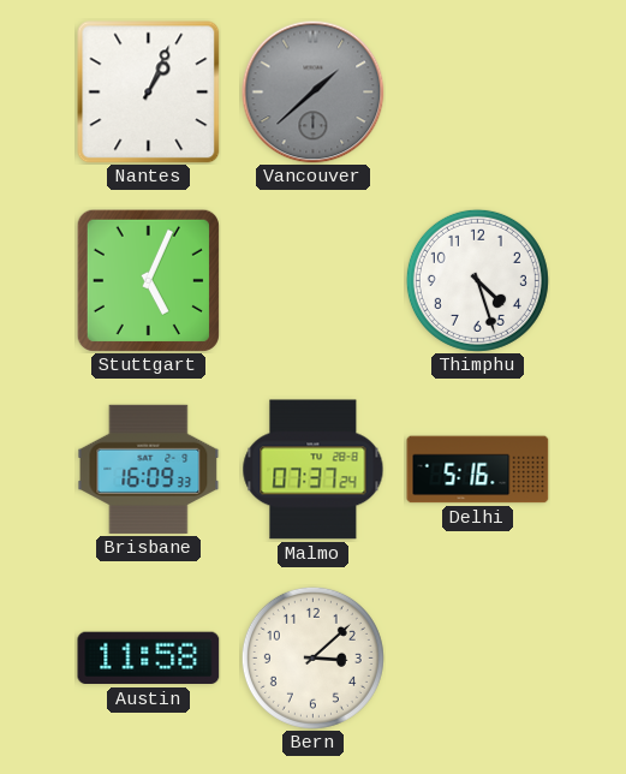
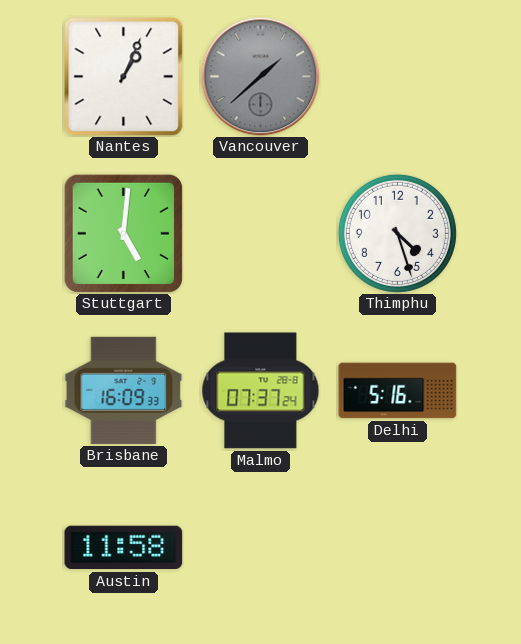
Stuttgart: 5:04 -> 5:01 (123, 233)
Bern: 3:08 -> none (312, 657)
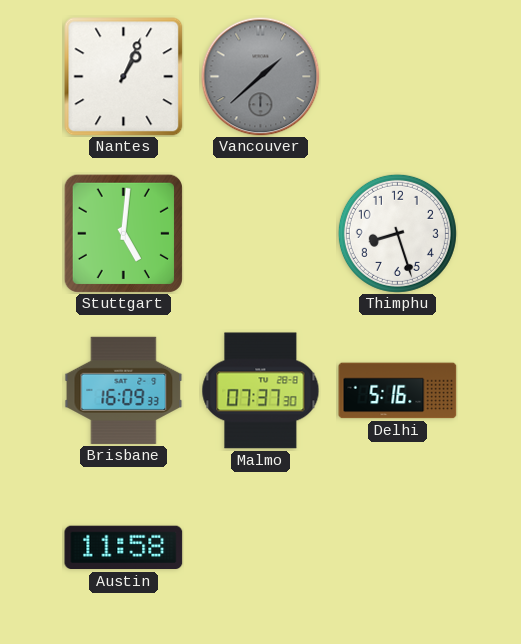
Thimphu: 4:27 -> 8:27 (397, 233)
Malmo: 07:37:24 -> 07:37:30 (261, 391)
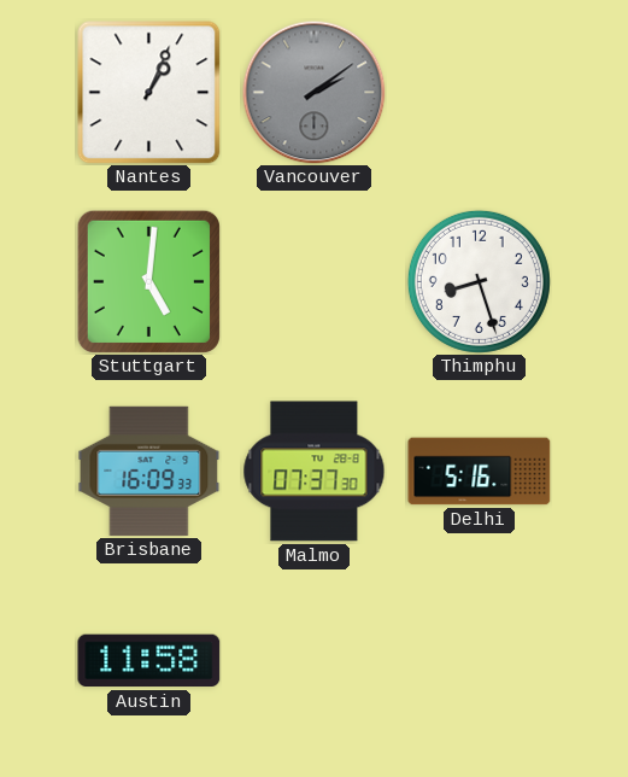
Vancouver: 1:38 -> 2:09 (315, 93)
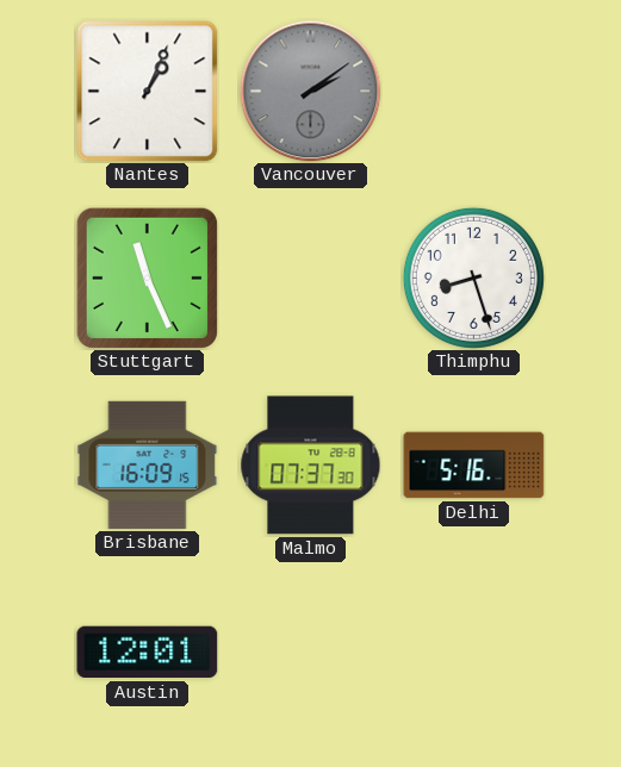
Stuttgart: 5:01 -> 11:26 (147, 278)
Brisbane: 16:09:33 -> 16:09:15 (148, 464)
Austin: 11:58 -> 12:01 (148, 653)
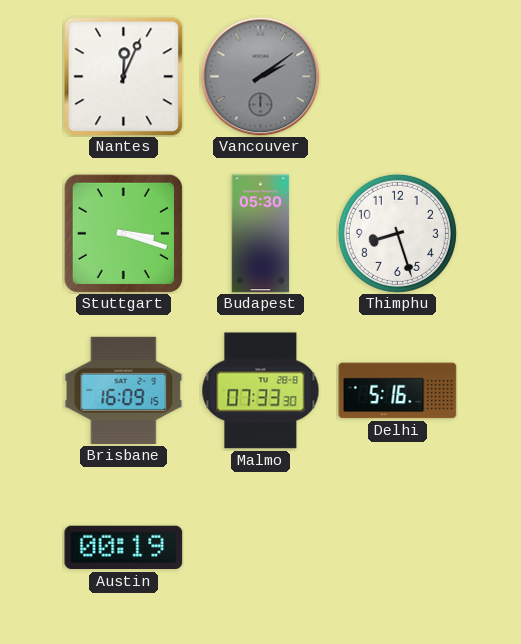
Nantes: 1:04 -> 12:04 (124, 77)
Stuttgart: 11:26 -> 3:18 (123, 233)
Budapest: none -> 05:30 (261, 234)
Malmo: 07:37 -> 07:33 (261, 391)
Austin: 12:01 -> 00:19 (124, 548)
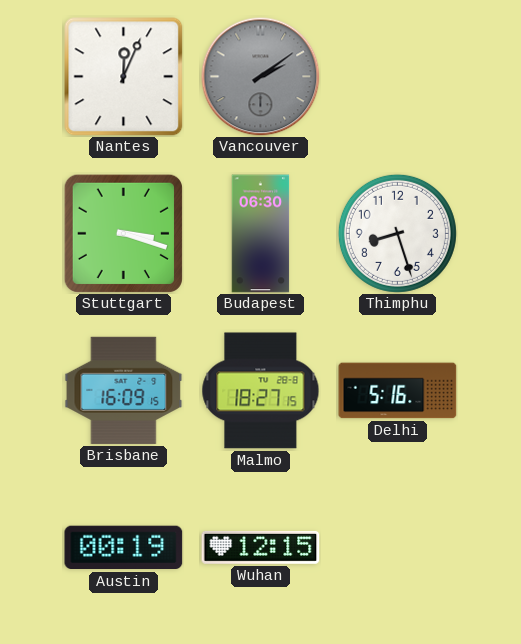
Budapest: 05:30 -> 06:30 (261, 234)
Malmo: 07:33 -> 18:27 (261, 391)
Wuhan: none -> 12:15 (261, 547)
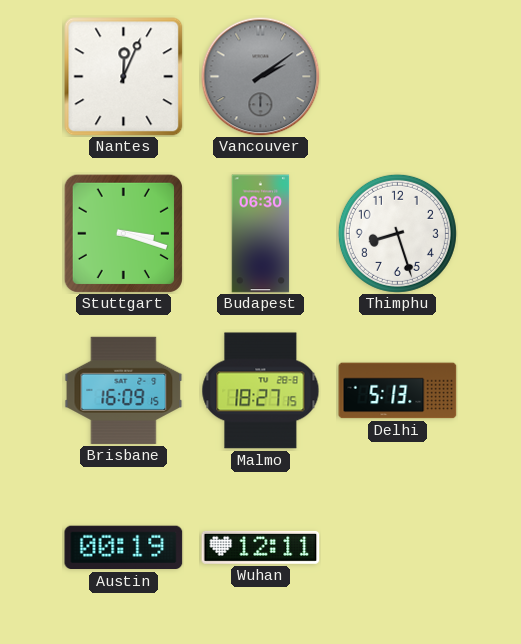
Delhi: 5:16 -> 5:13 (398, 391)
Wuhan: 12:15 -> 12:11 (261, 547)
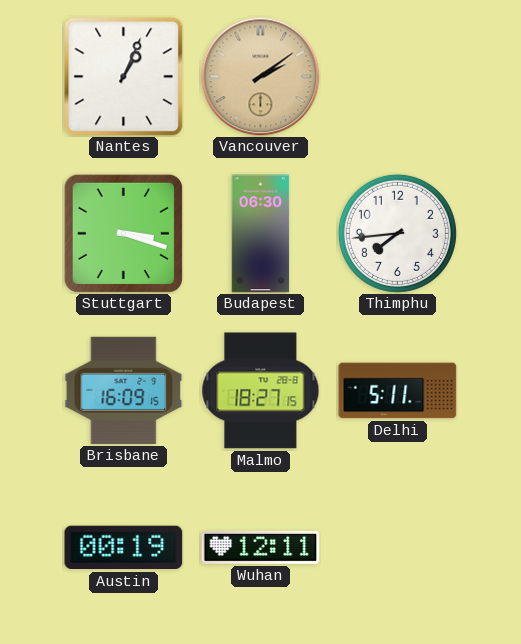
Nantes: 12:04 -> 1:04 (124, 77)
Vancouver dial: grey -> champagne (261, 77)
Thimphu: 8:27 -> 7:44 (397, 233)
Delhi: 5:13 -> 5:11 (398, 391)
